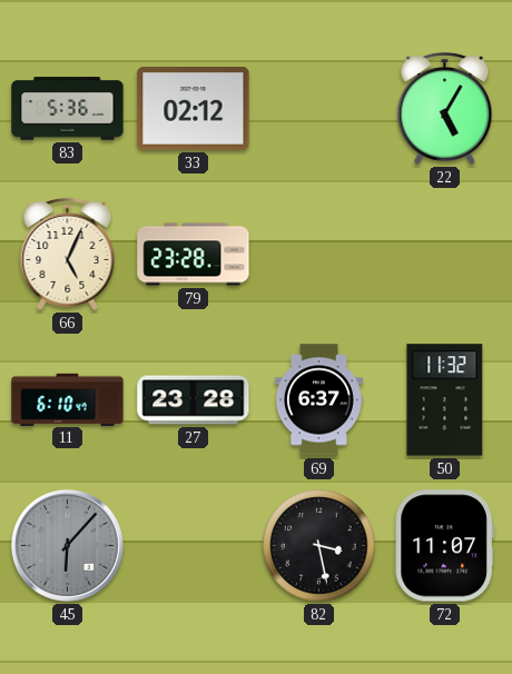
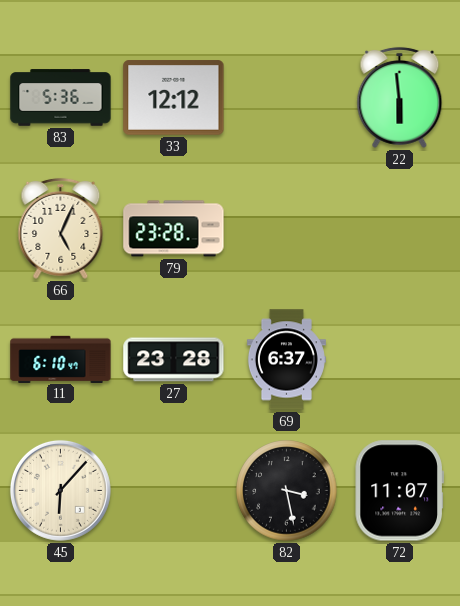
33: 02:12 -> 12:12 (174, 98)
22: 5:05 -> 5:59 (400, 97)
50: 11:32 -> none (445, 400)
45 dial: grey -> cream (60, 490)
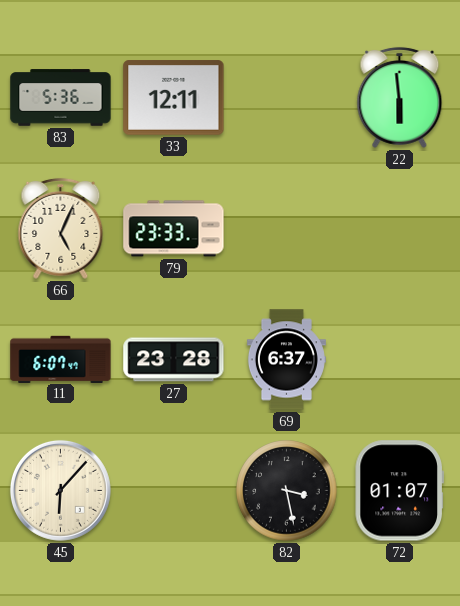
33: 12:12 -> 12:11 (174, 98)
79: 23:28 -> 23:33 (174, 229)
11: 6:10 -> 6:07 (61, 359)
72: 11:07 -> 01:07 (399, 491)
